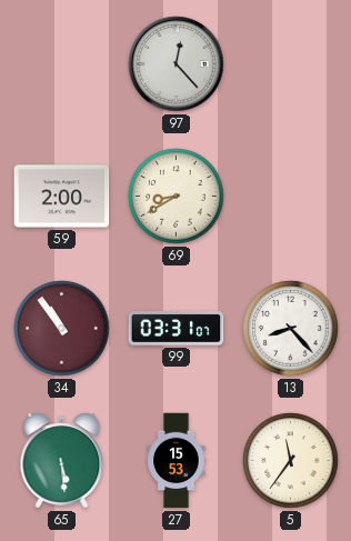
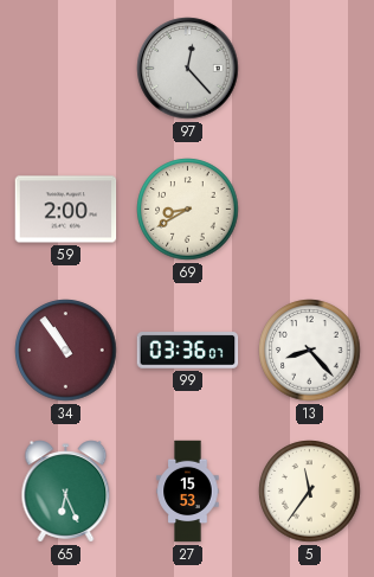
99: 03:31 -> 03:36 (188, 351)
65: 5:29 -> 6:26 (66, 492)
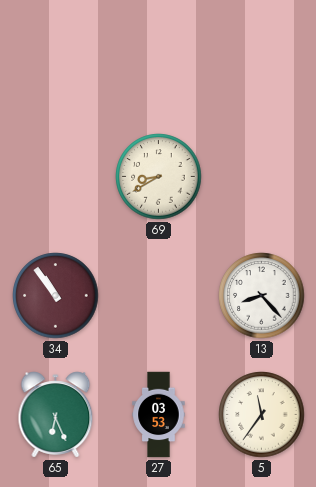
97: 12:23 -> none (188, 69)
59: 2:00 -> none (66, 210)
99: 03:36 -> none (188, 351)
27: 15:53 -> 03:53 (159, 415)
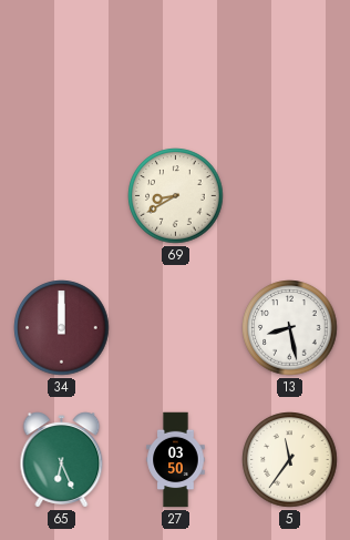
34: 10:54 -> 12:00 (62, 328)
13: 8:23 -> 8:28 (290, 328)
27: 03:53 -> 03:50 (176, 460)
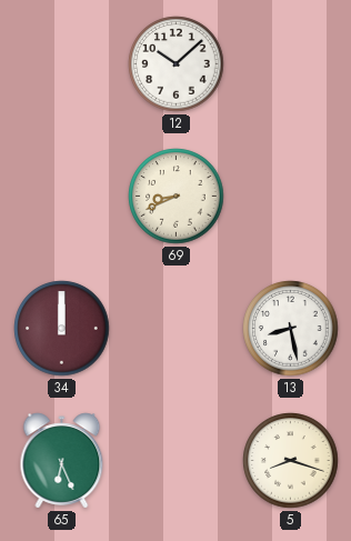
12: none -> 10:08 (177, 64)
69: 8:40 -> 8:41 (177, 197)
27: 03:50 -> none (176, 460)
5: 11:36 -> 8:18 (291, 461)
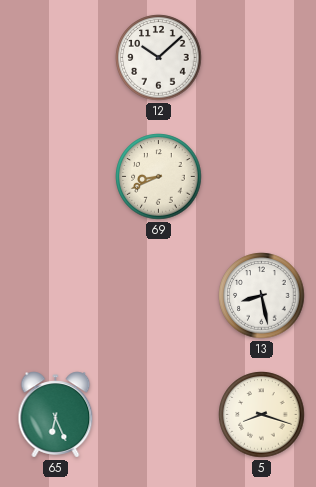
34: 12:00 -> none (62, 329)
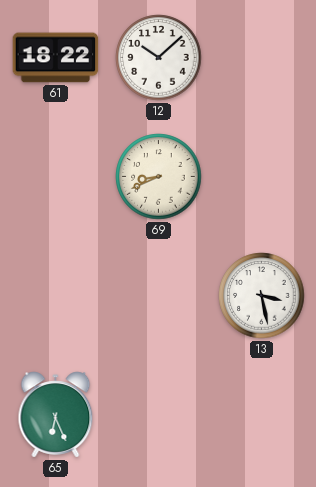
61: none -> 18:22 (56, 58)
13: 8:28 -> 3:28 (262, 296)
5: 8:18 -> none (262, 415)
